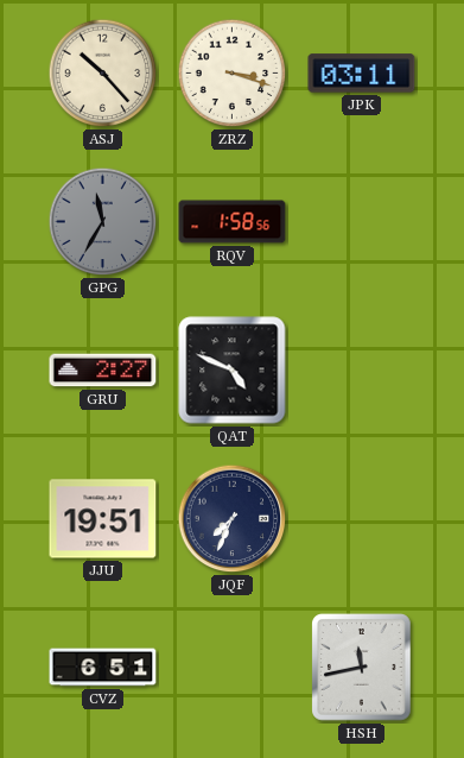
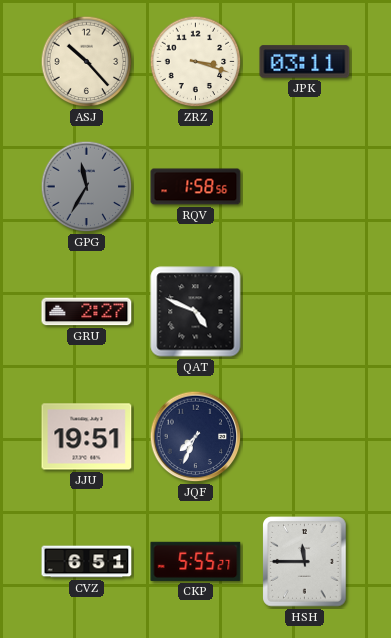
CKP: none -> 5:55 (196, 561)
HSH: 11:43 -> 11:45 (305, 562)
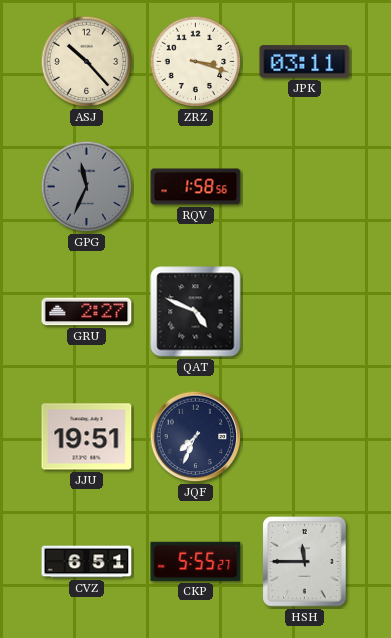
GPG: 11:35 -> 11:34 (87, 187)
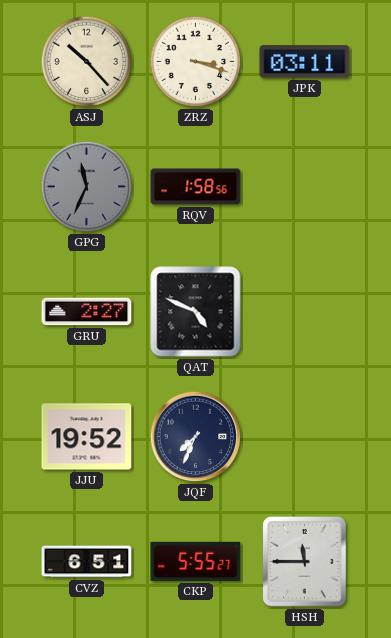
JJU: 19:51 -> 19:52 (87, 437)
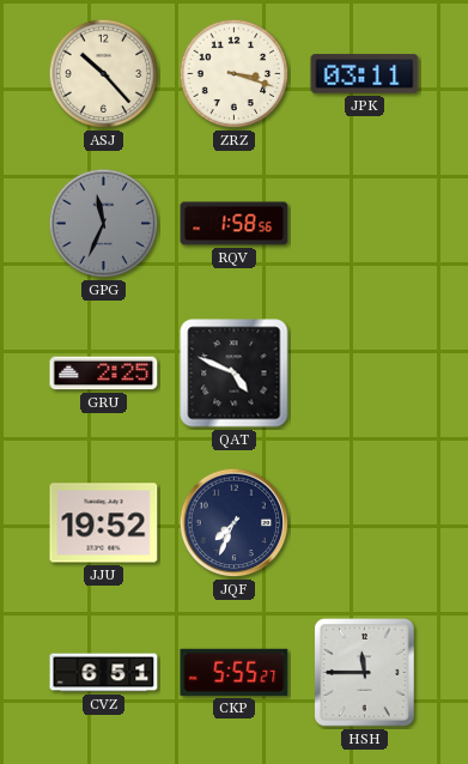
GRU: 2:27 -> 2:25 (104, 374)
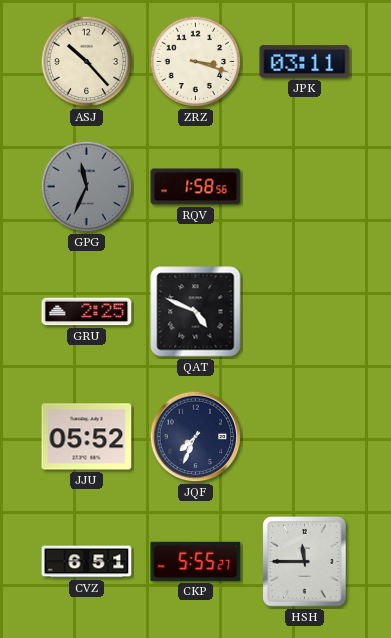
JJU: 19:52 -> 05:52 (87, 437)
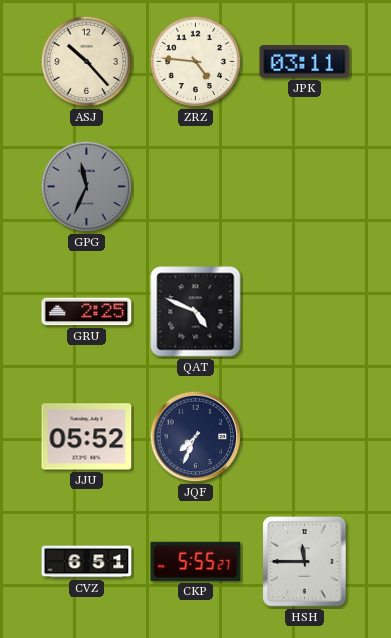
ZRZ: 3:18 -> 4:46 (196, 62)
RQV: 1:58 -> none (196, 187)
